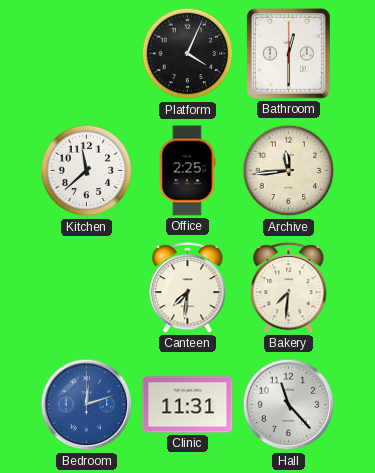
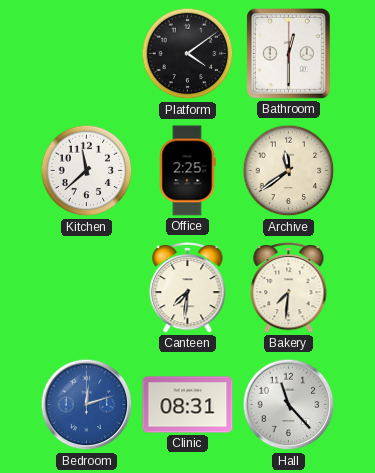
Platform: 4:04 -> 4:09 (188, 54)
Archive: 11:44 -> 11:39 (289, 171)
Clinic: 11:31 -> 08:31 (188, 405)
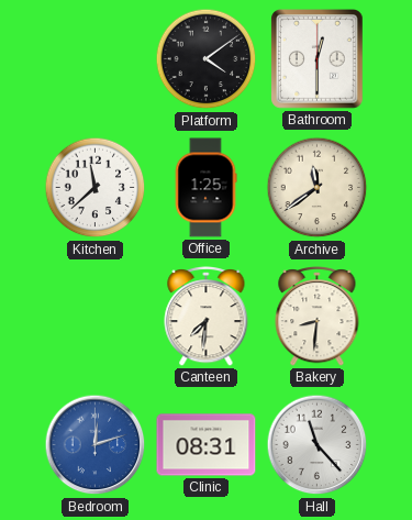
Office: 2:25 -> 1:25 (205, 188)
Bakery: 7:31 -> 8:31 (318, 317)
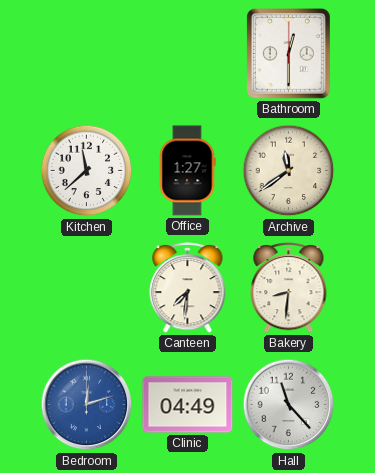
Platform: 4:09 -> none (207, 59)
Office: 1:25 -> 1:27 (187, 171)
Clinic: 08:31 -> 04:49 (188, 405)
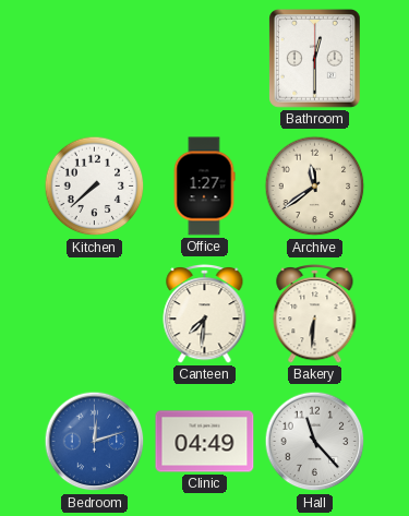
Kitchen: 11:38 -> 7:38 (95, 187)
Bakery: 8:31 -> 6:31 (315, 314)
